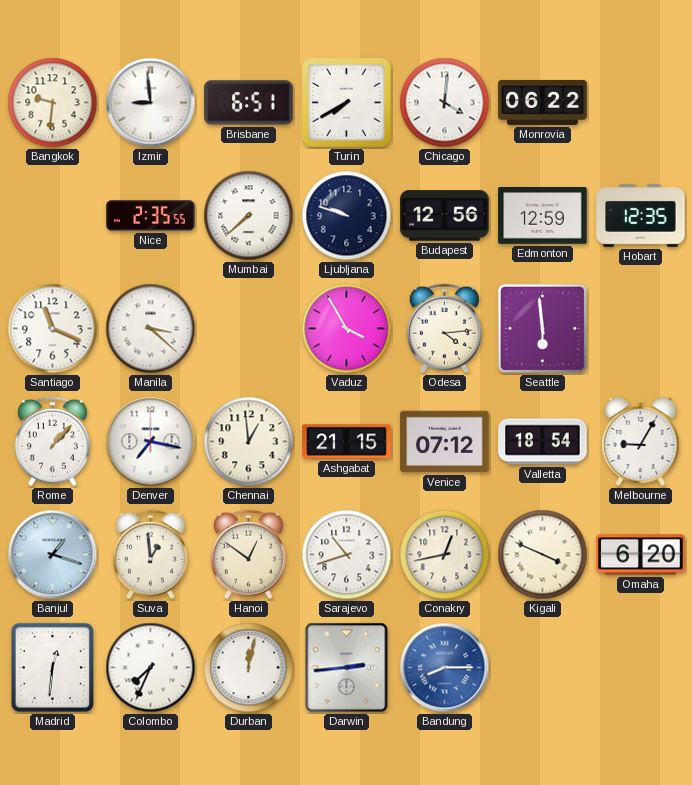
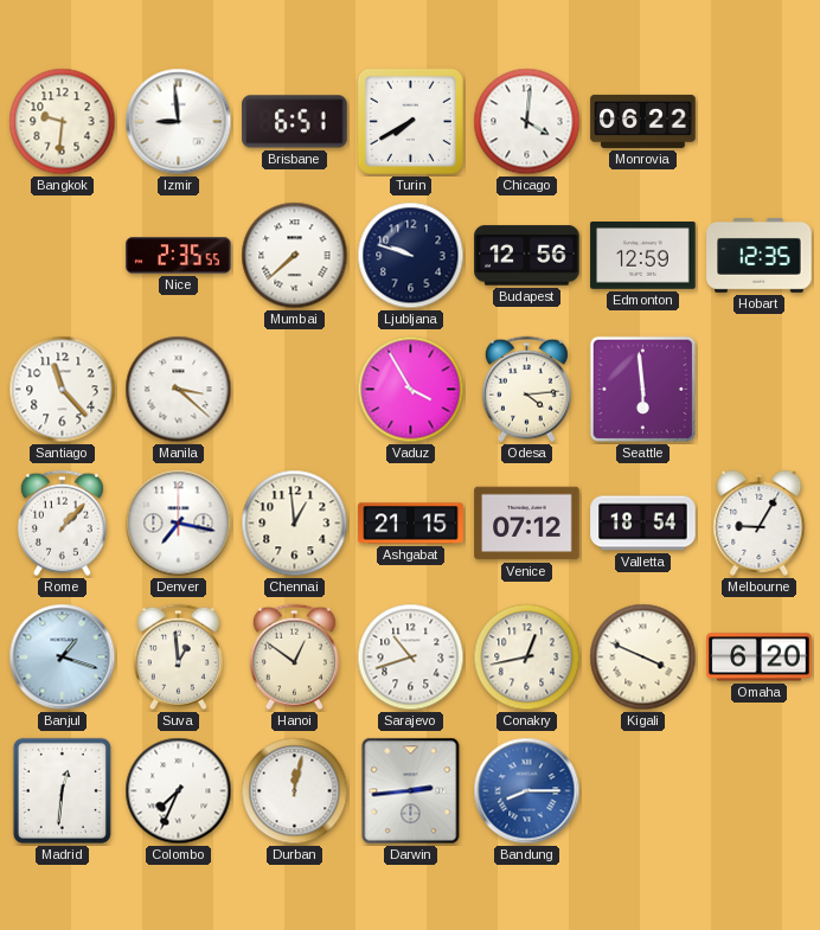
Santiago: 11:19 -> 11:23 (63, 390)
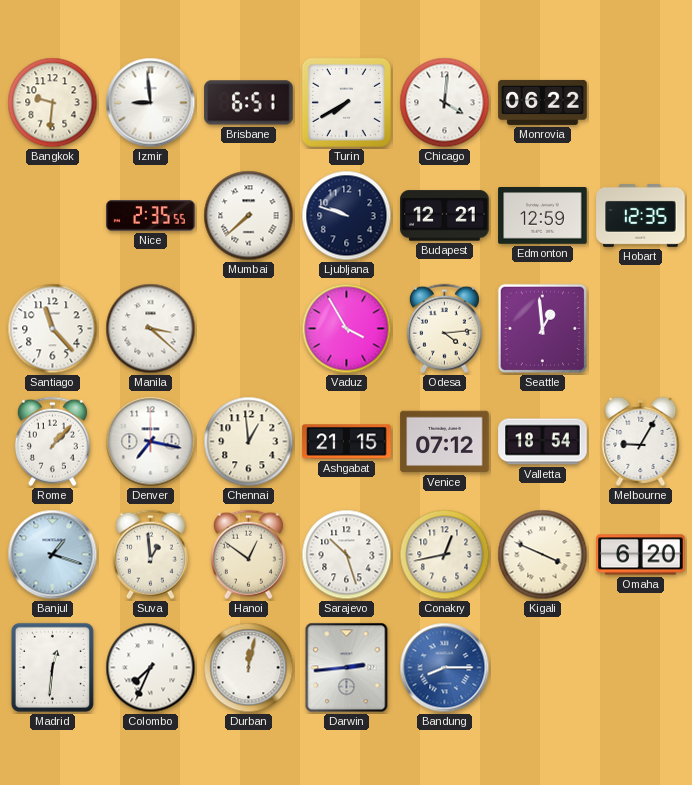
Budapest: 12:56 -> 12:21 (445, 216)
Seattle: 5:59 -> 12:59 (543, 329)
Sarajevo: 10:42 -> 10:27 (347, 555)
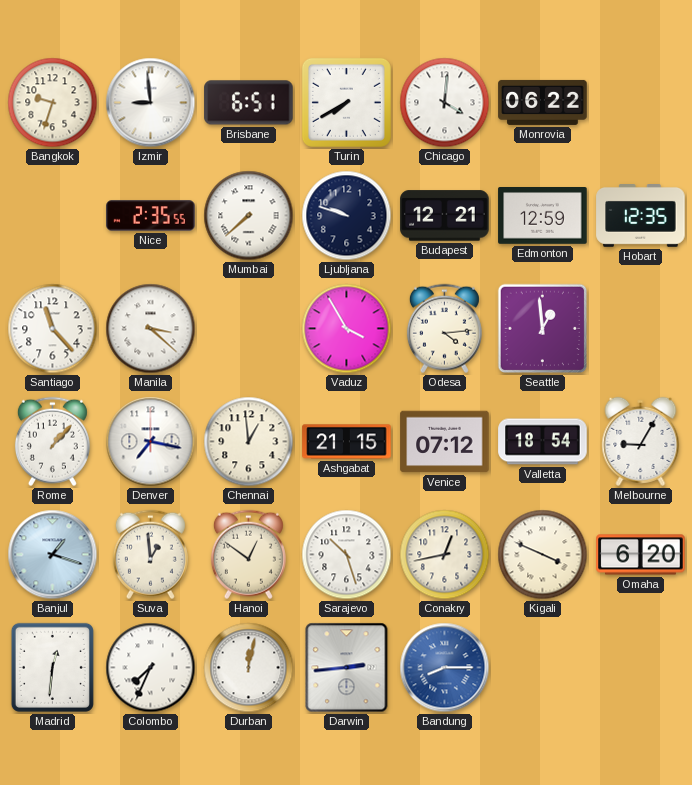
Bangkok: 9:31 -> 9:33 (53, 103)
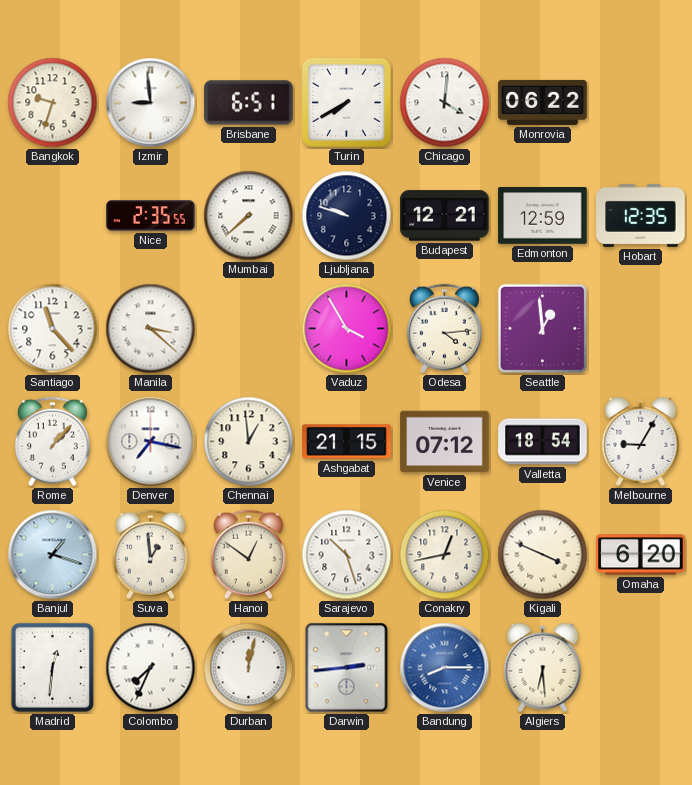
Algiers: none -> 6:29 (543, 667)
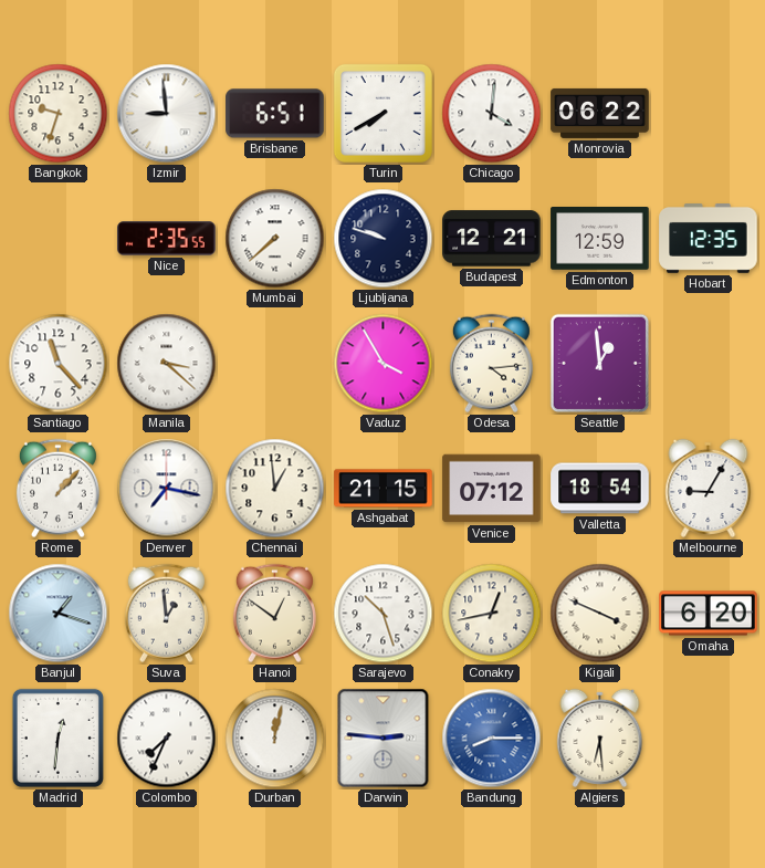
Darwin: 2:44 -> 2:46 (384, 739)
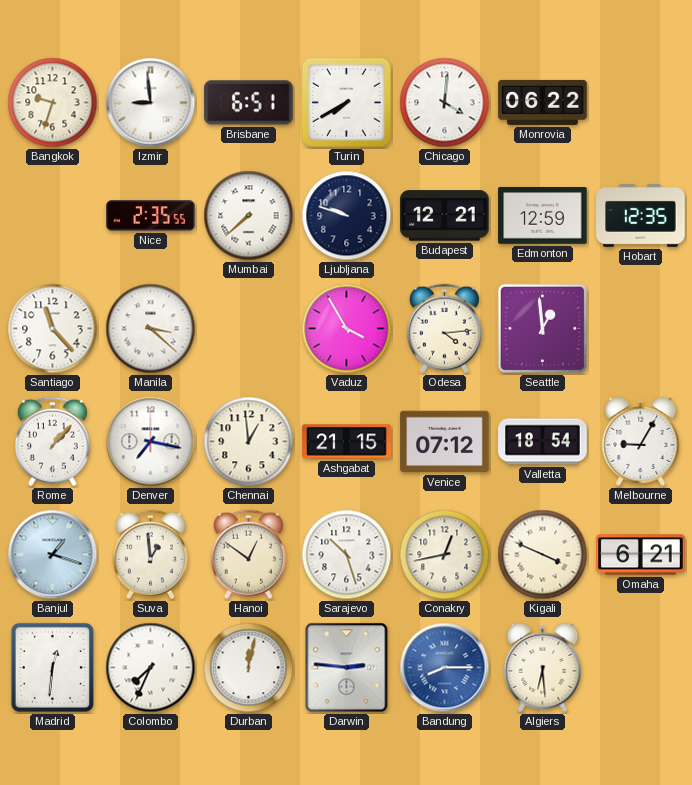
Omaha: 6:20 -> 6:21 (641, 555)
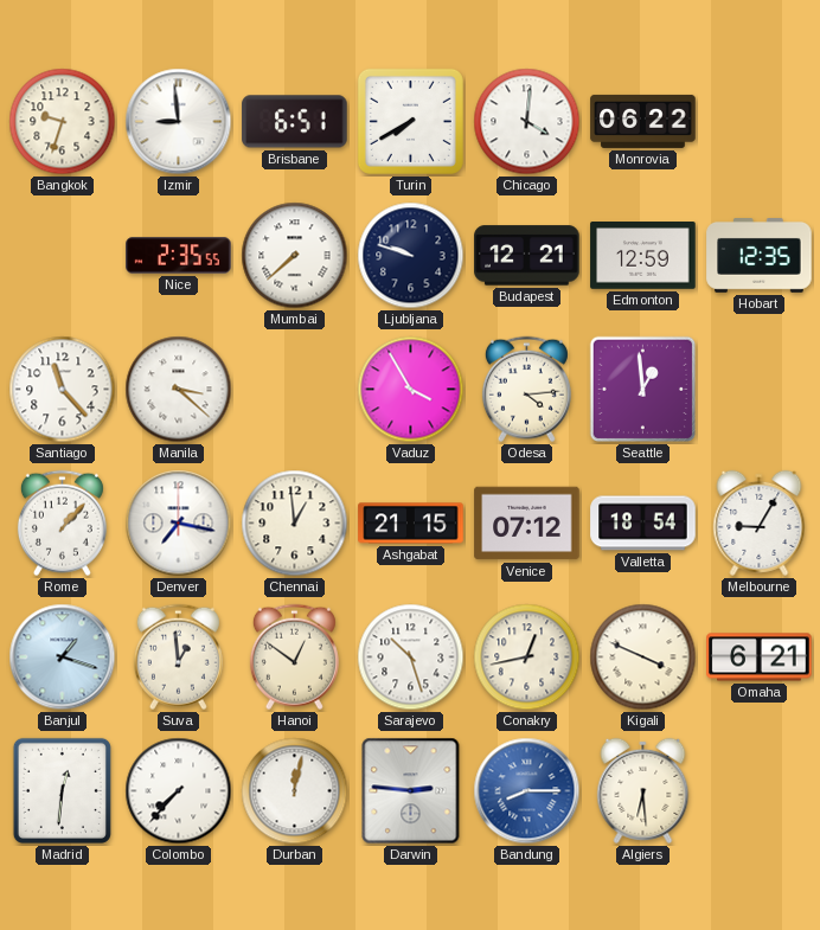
Colombo: 7:34 -> 7:37 (179, 791)
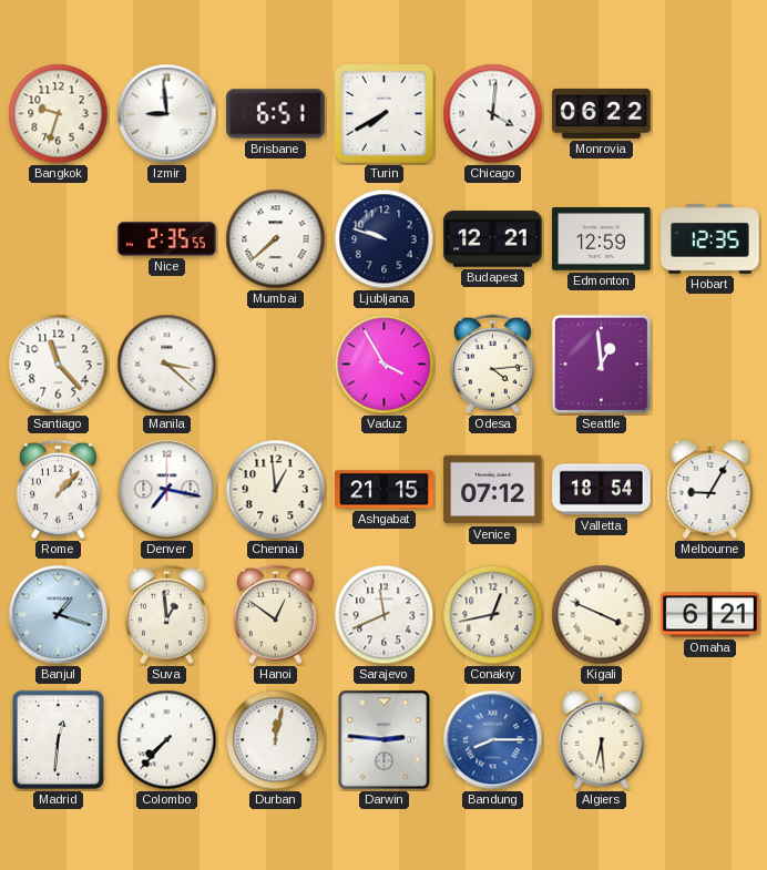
Sarajevo: 10:27 -> 11:41 (385, 615)
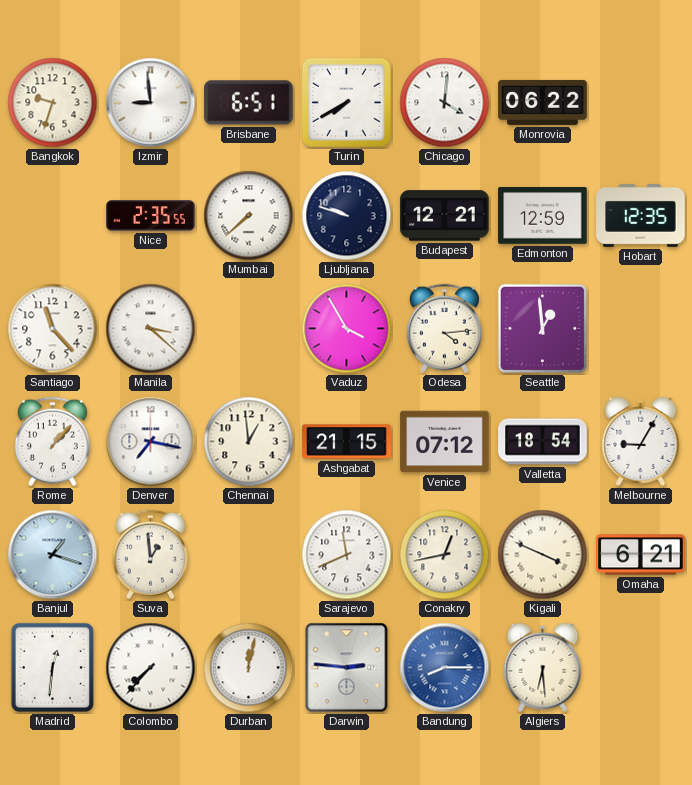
Hanoi: 12:51 -> none (275, 615)
